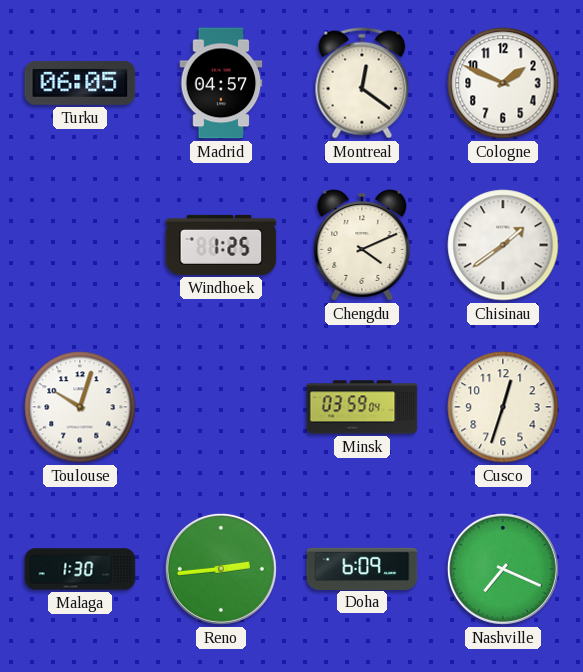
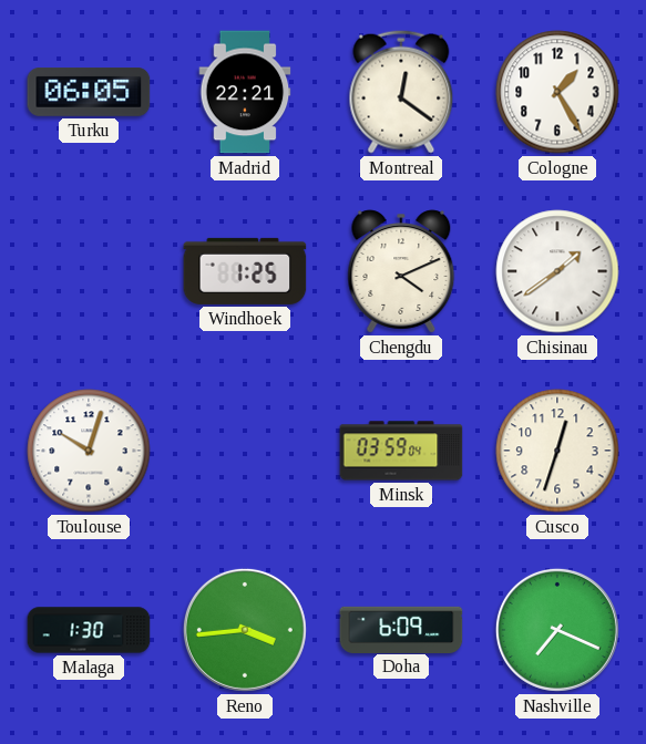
Madrid: 04:57 -> 22:21 (245, 92)
Cologne: 1:49 -> 1:25 (557, 92)
Reno: 2:44 -> 3:44 (245, 630)
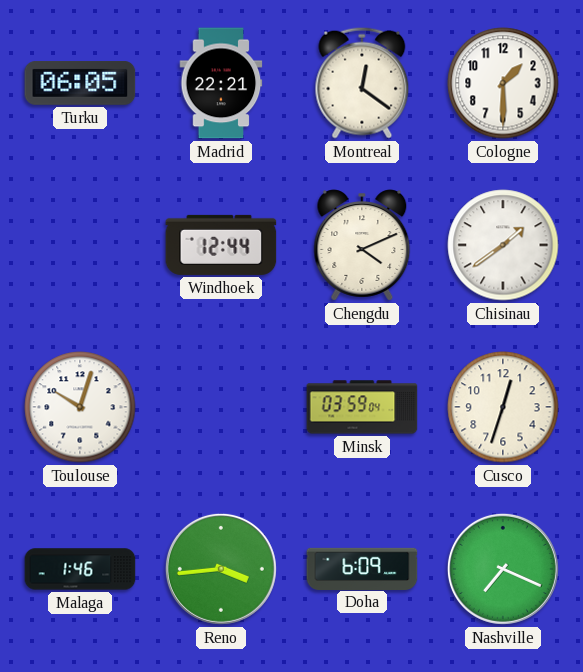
Cologne: 1:25 -> 1:30 (503, 83)
Windhoek: 1:25 -> 12:44 (221, 245)
Malaga: 1:30 -> 1:46 (80, 569)
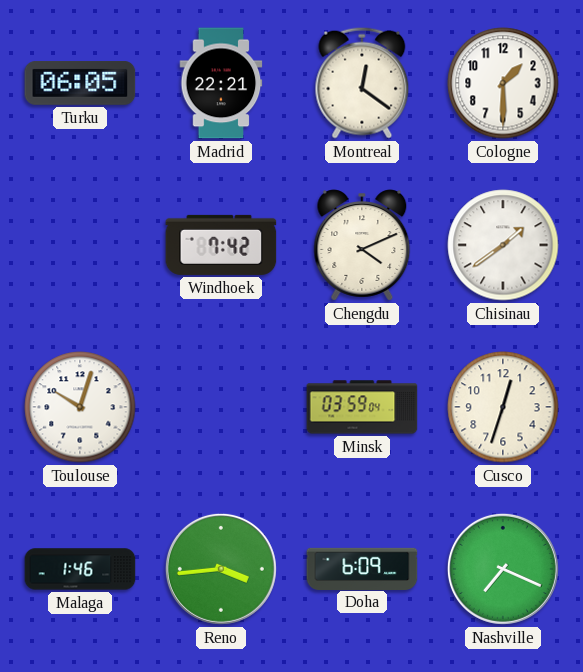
Windhoek: 12:44 -> 7:42 (221, 245)
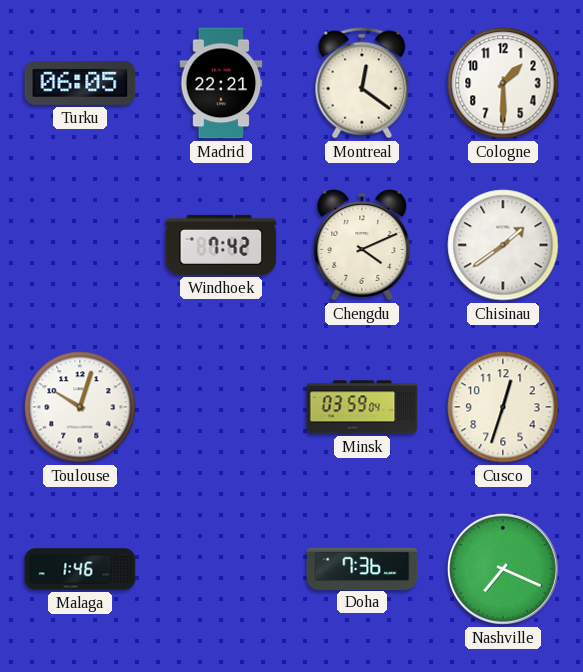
Reno: 3:44 -> none (221, 569)
Doha: 6:09 -> 7:36 (362, 568)
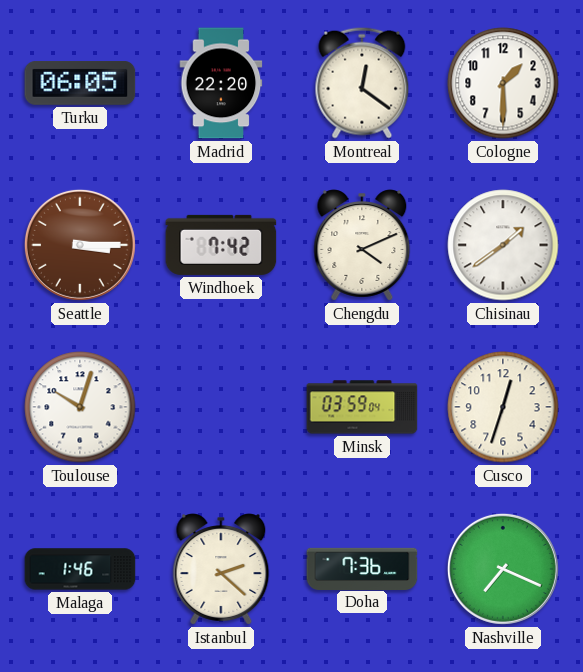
Madrid: 22:21 -> 22:20 (221, 83)
Seattle: none -> 3:15 (80, 245)
Istanbul: none -> 2:22 (221, 569)
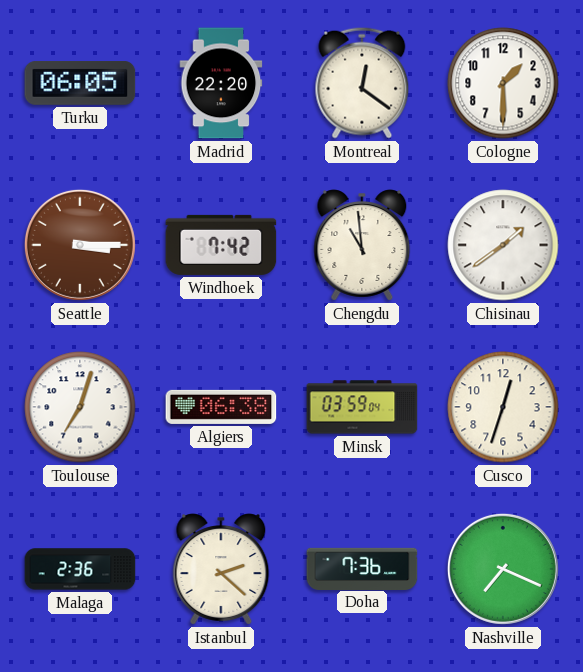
Chengdu: 4:11 -> 10:59 (362, 245)
Toulouse: 10:03 -> 7:03 (80, 407)
Algiers: none -> 06:38 (221, 407)
Malaga: 1:46 -> 2:36 (80, 569)
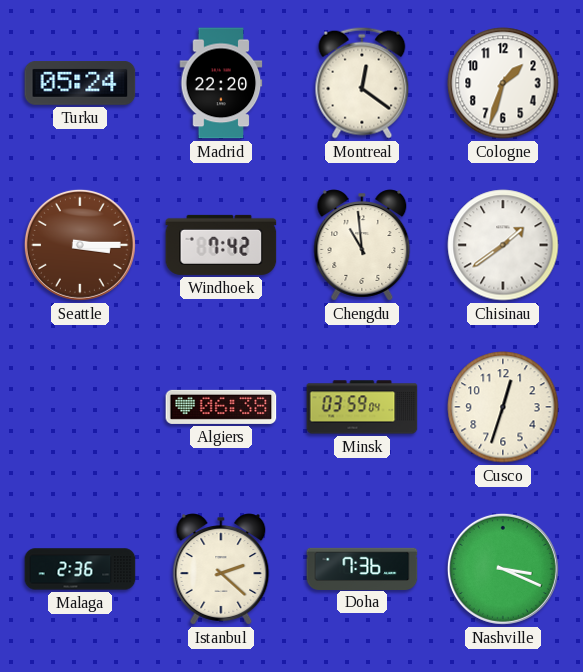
Turku: 06:05 -> 05:24 (80, 84)
Cologne: 1:30 -> 1:33 (503, 83)
Toulouse: 7:03 -> none (80, 407)
Nashville: 7:19 -> 3:19 (503, 569)
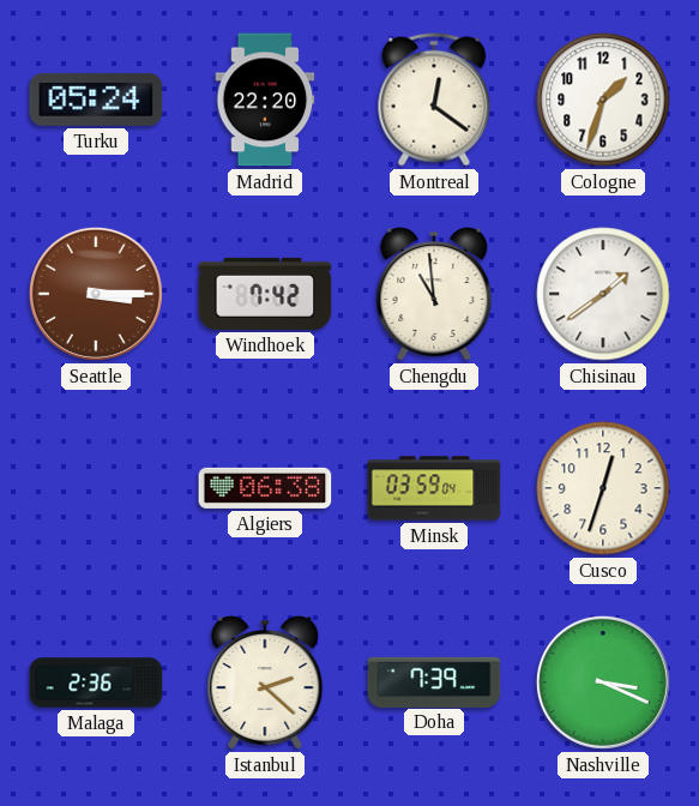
Doha: 7:36 -> 7:39 (434, 681)
